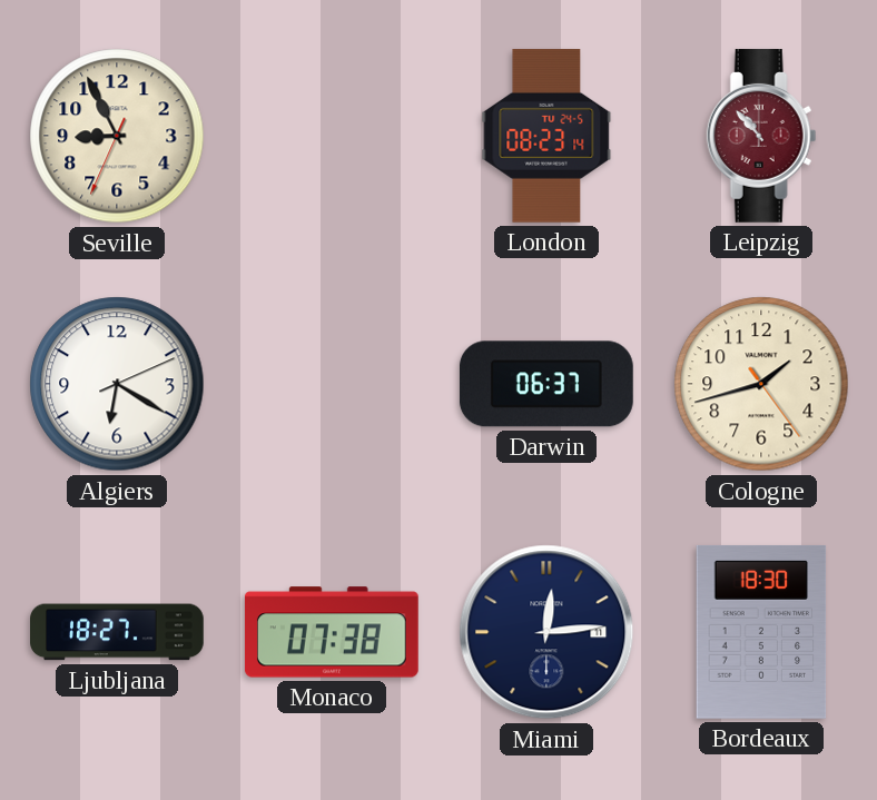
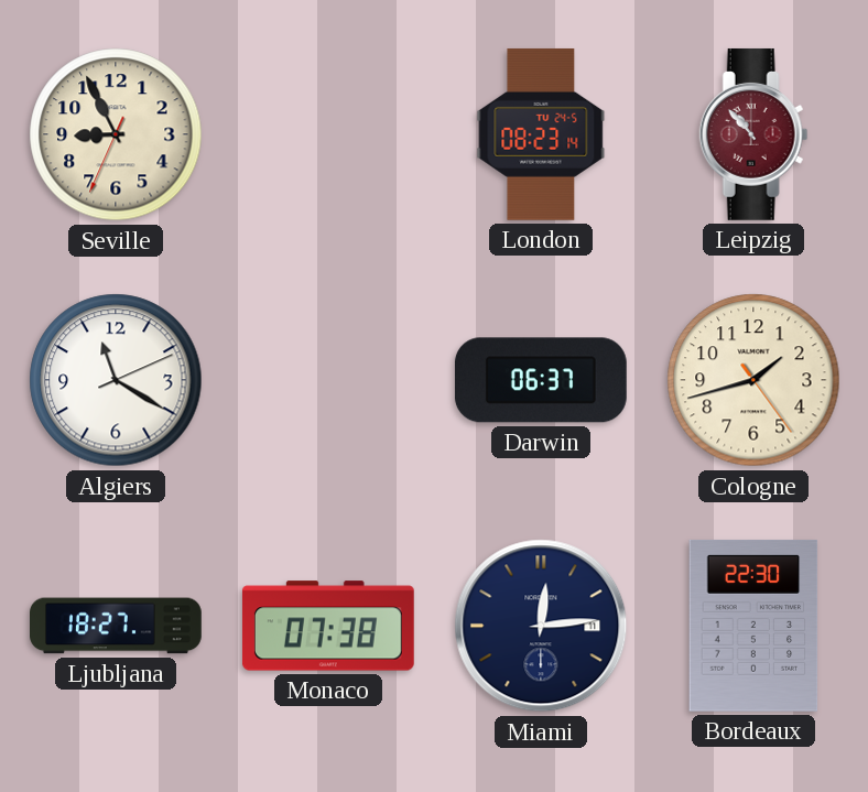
Algiers: 6:20 -> 11:20 (116, 380)
Bordeaux: 18:30 -> 22:30 (753, 626)
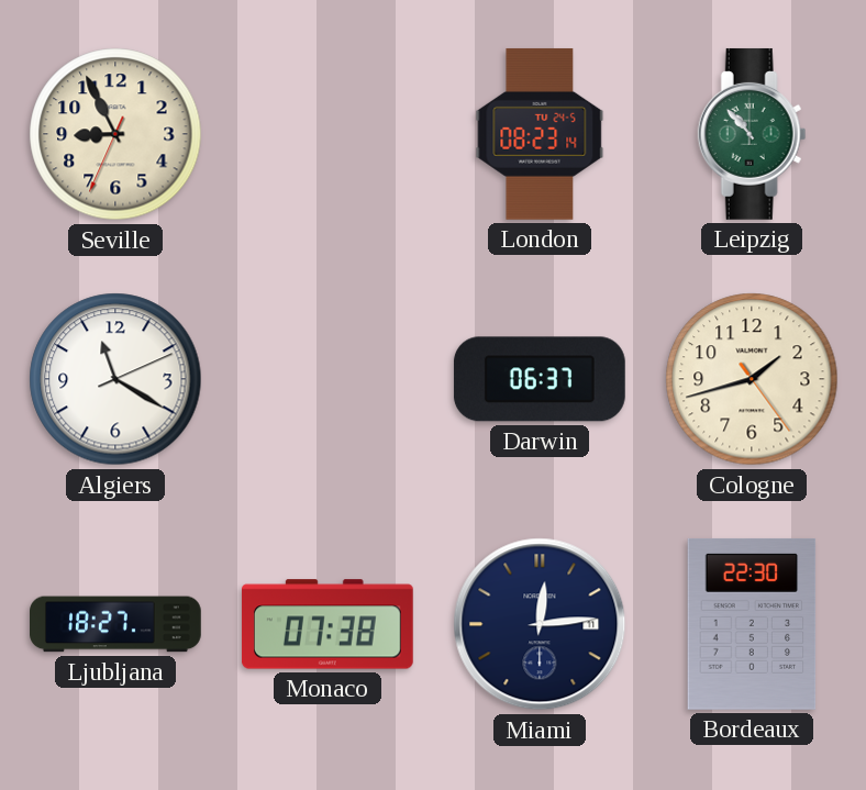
Leipzig dial: burgundy -> green (752, 134)
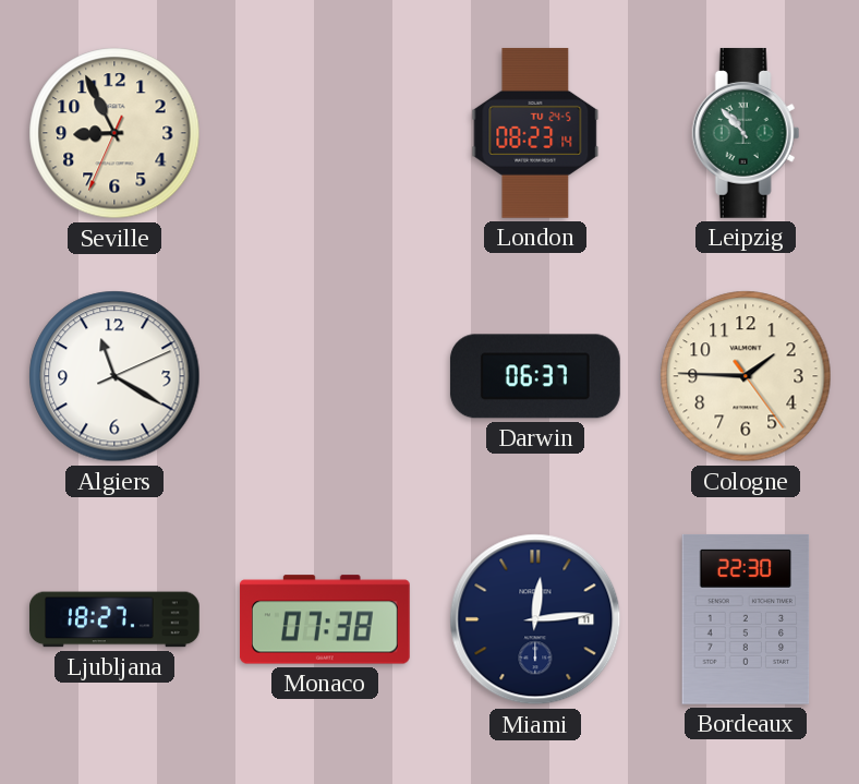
Cologne: 1:42 -> 1:45 (746, 376)
